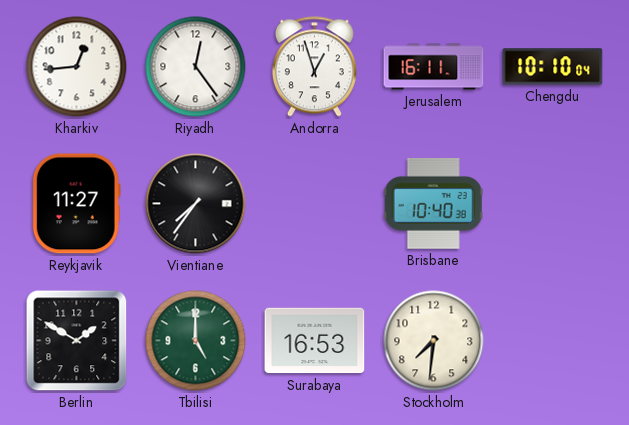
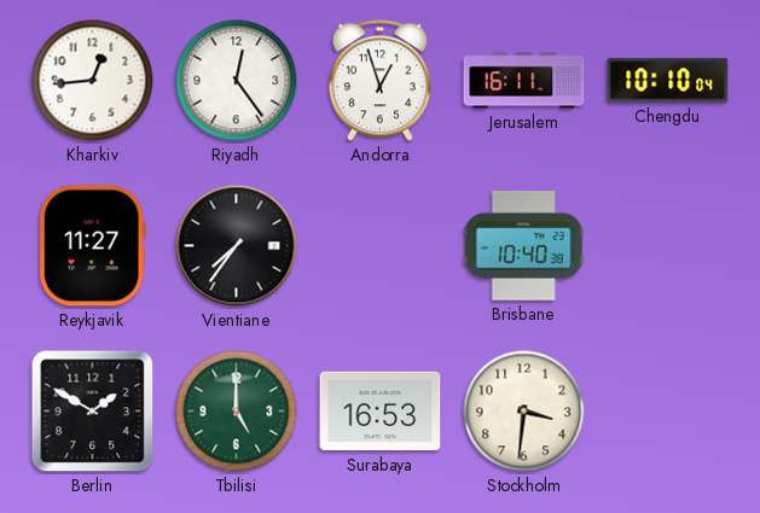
Stockholm: 7:31 -> 3:31 (524, 412)
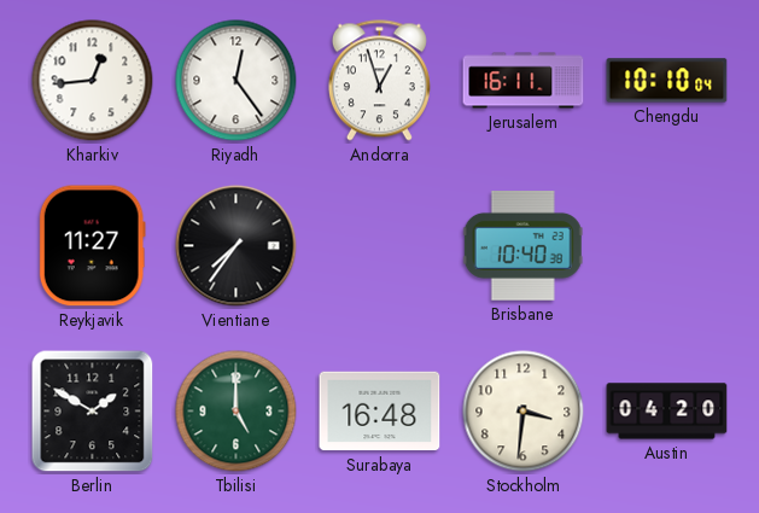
Surabaya: 16:53 -> 16:48 (380, 412)
Austin: none -> 04:20 (667, 412)
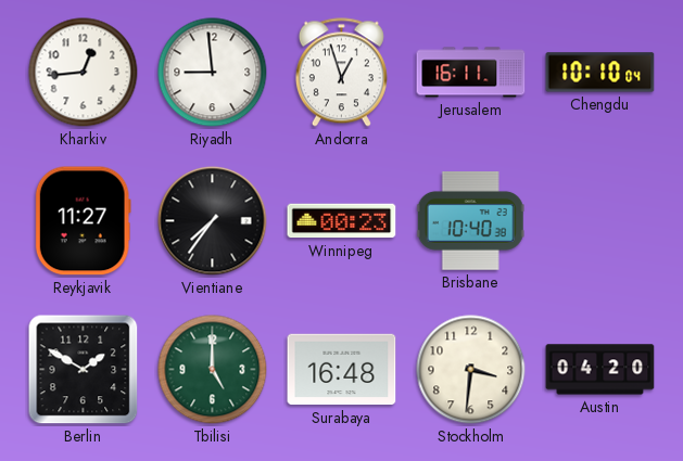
Riyadh: 12:24 -> 8:59 (213, 73)
Winnipeg: none -> 00:23 (342, 221)
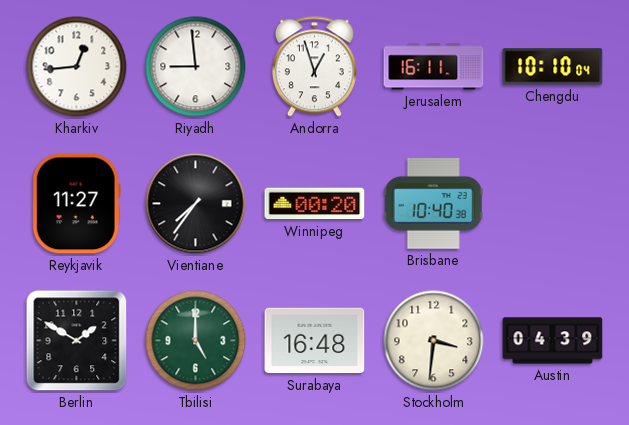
Winnipeg: 00:23 -> 00:20 (315, 204)
Austin: 04:20 -> 04:39 (553, 341)
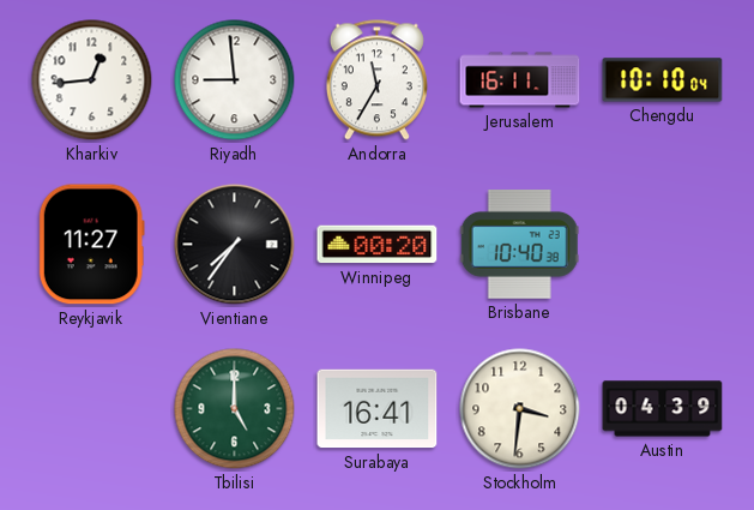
Andorra: 12:57 -> 11:35 (376, 80)
Berlin: 1:50 -> none (77, 341)
Surabaya: 16:48 -> 16:41 (378, 409)
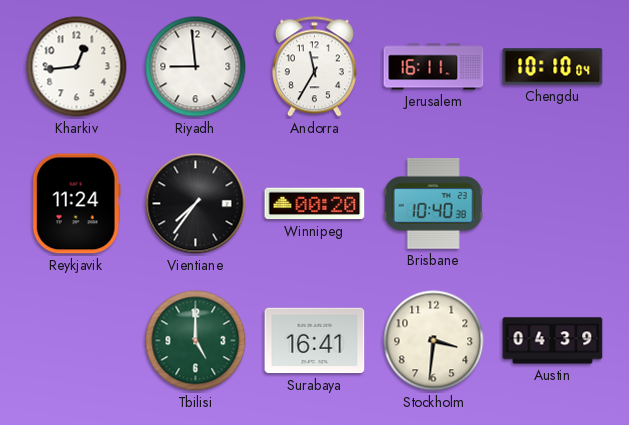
Reykjavik: 11:27 -> 11:24 (76, 204)
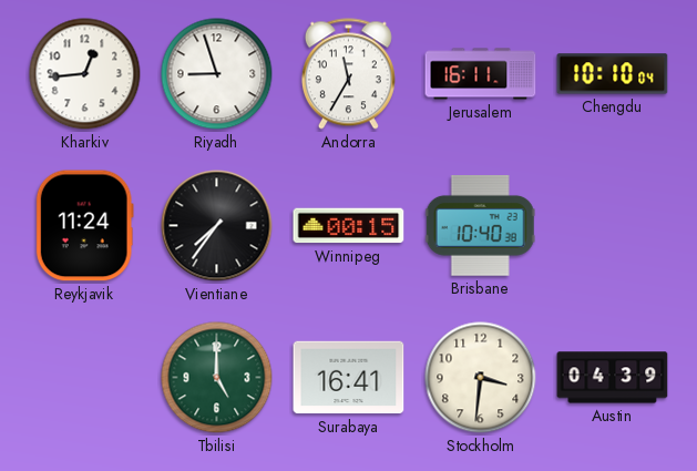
Riyadh: 8:59 -> 8:57 (217, 74)
Winnipeg: 00:20 -> 00:15 (349, 226)
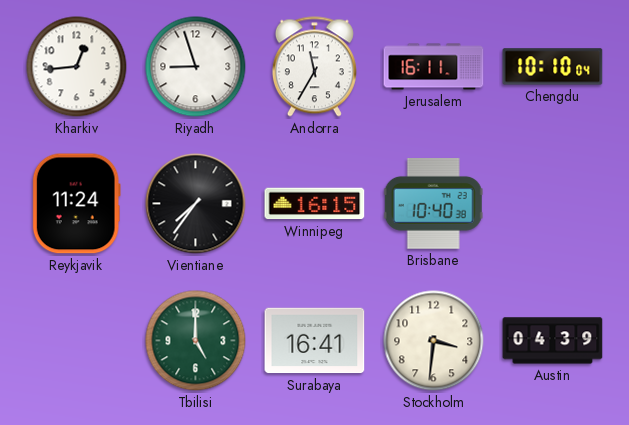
Winnipeg: 00:15 -> 16:15 (315, 204)
